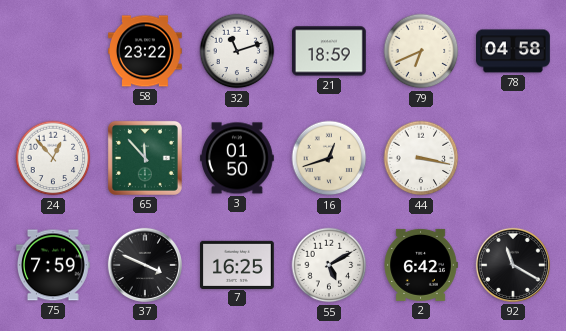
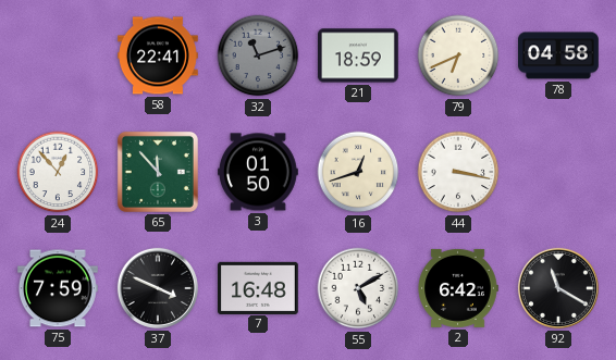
58: 23:22 -> 22:41 (159, 55)
32 dial: white -> grey (258, 55)
7: 16:25 -> 16:48 (259, 287)
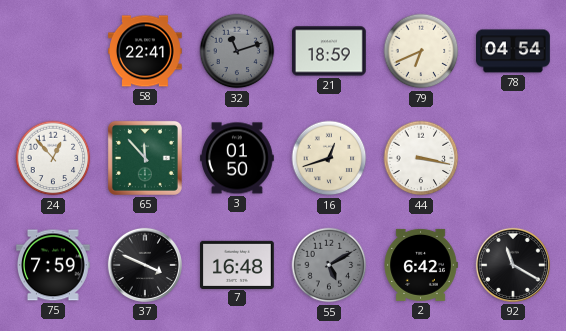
78: 04:58 -> 04:54 (514, 51)
55 dial: white -> grey (329, 265)
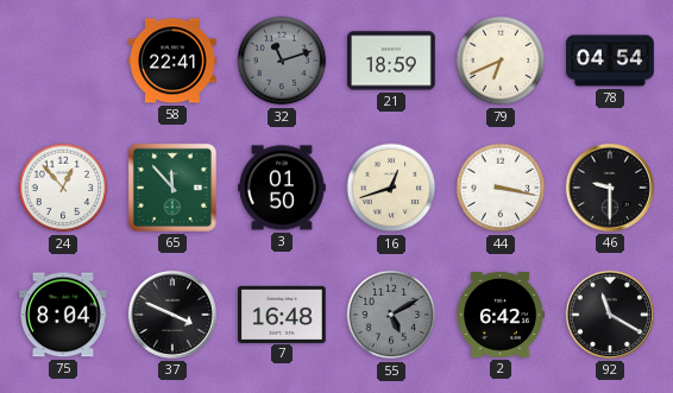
46: none -> 9:30 (610, 188)
75: 7:59 -> 8:04 (64, 315)
